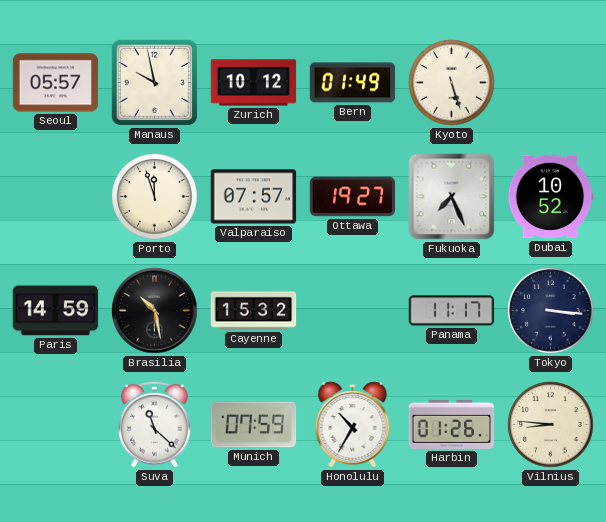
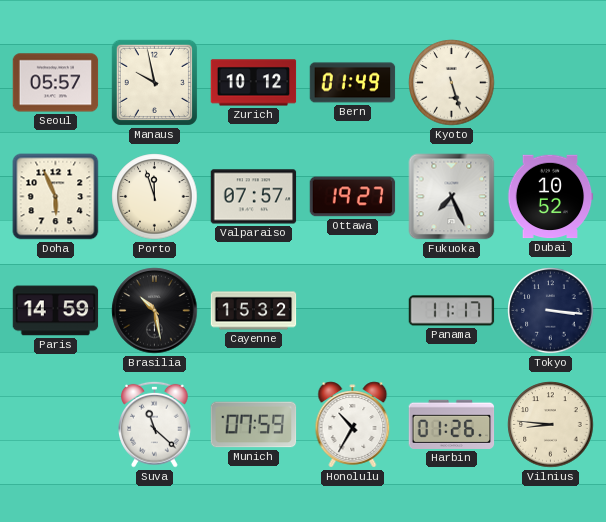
Doha: none -> 5:56 (56, 197)
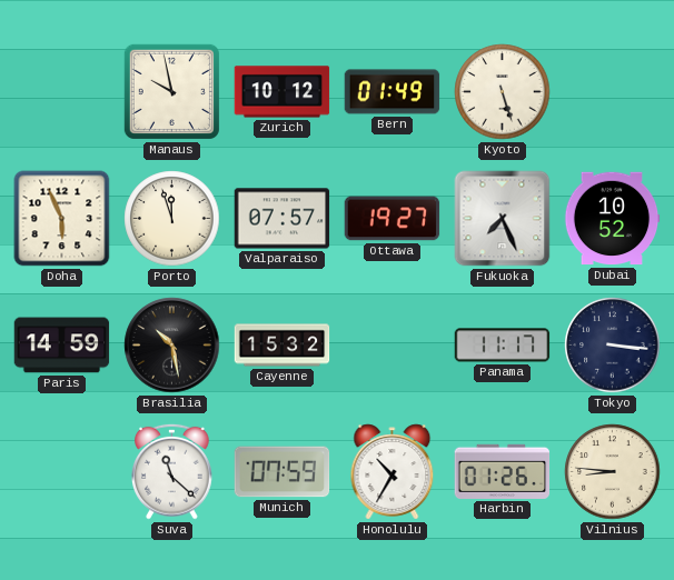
Seoul: 05:57 -> none (56, 83)
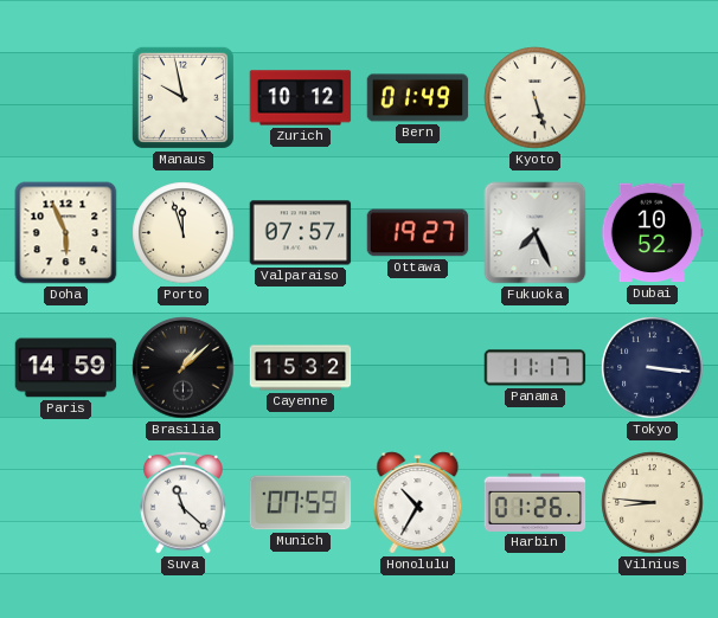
Brasilia: 10:28 -> 1:08 (184, 368)
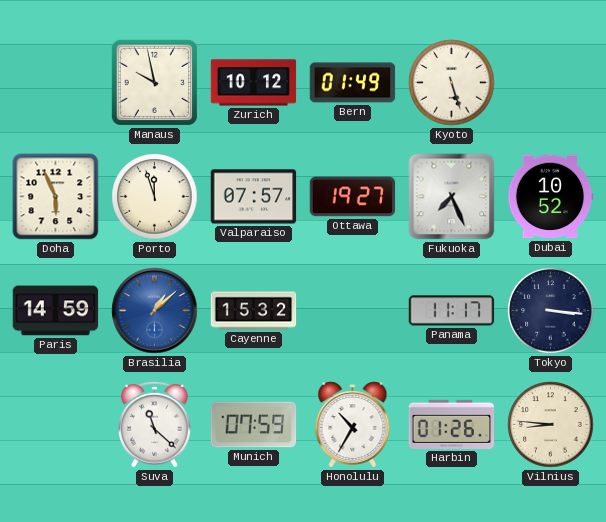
Brasilia dial: black -> blue (155, 311)
